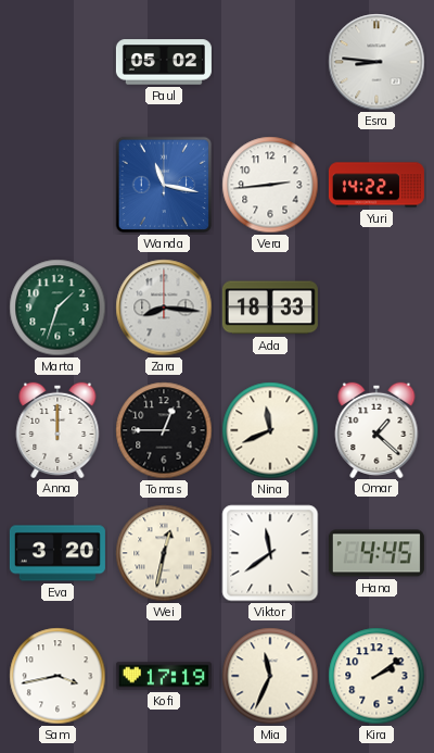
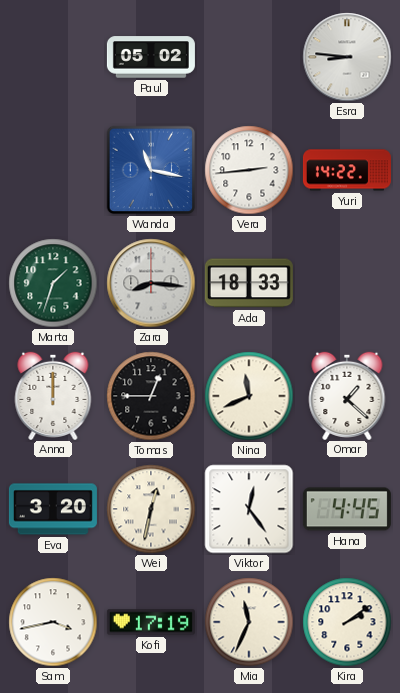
Viktor: 11:39 -> 12:24 (249, 509)
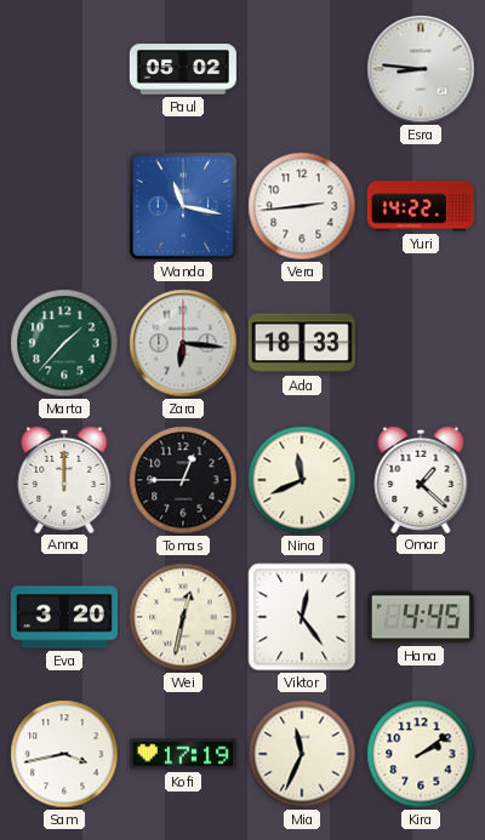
Marta: 1:33 -> 1:37 (64, 343)
Zara: 8:16 -> 6:16 (183, 343)
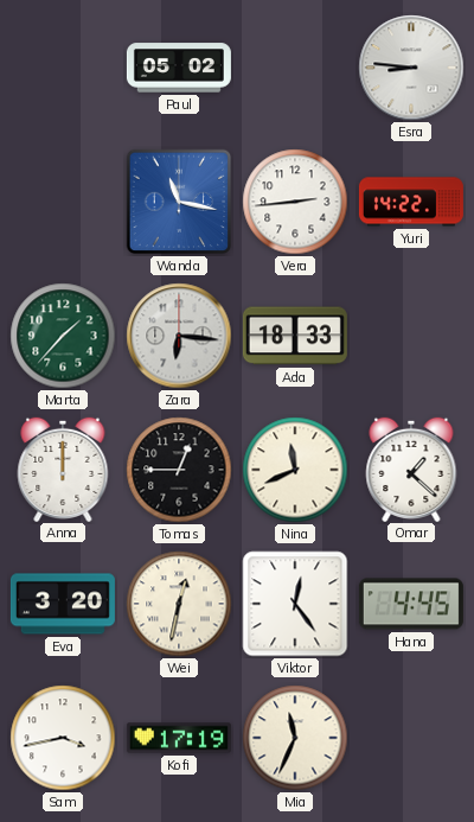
Kira: 2:09 -> none (421, 754)
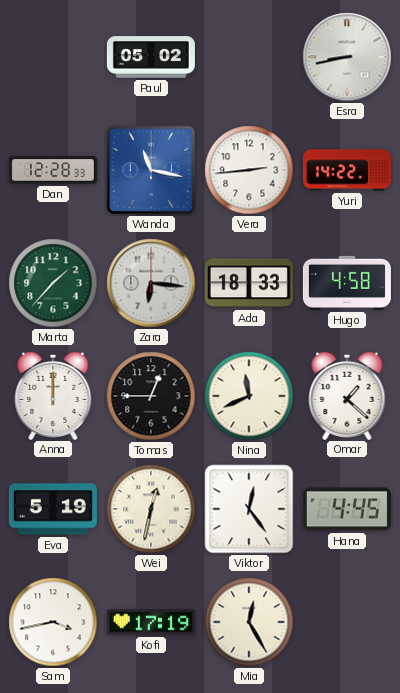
Esra: 8:46 -> 8:43 (347, 57)
Dan: none -> 12:28 (53, 170)
Hugo: none -> 4:58 (347, 283)
Eva: 3:20 -> 5:19 (53, 509)
Mia: 11:34 -> 12:25 (249, 622)
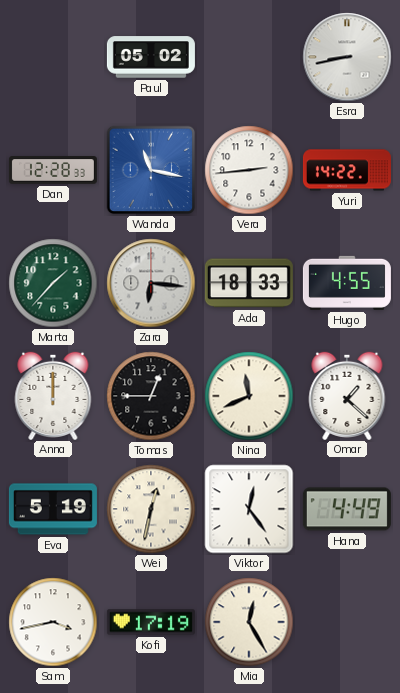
Hugo: 4:58 -> 4:55 (347, 283)
Hana: 4:45 -> 4:49 (347, 509)
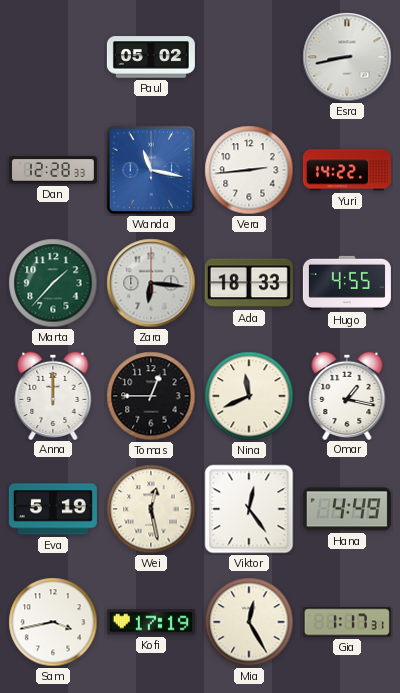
Omar: 1:22 -> 1:17 (347, 395)
Wei: 12:32 -> 12:28 (151, 509)
Gia: none -> 1:17 (347, 622)
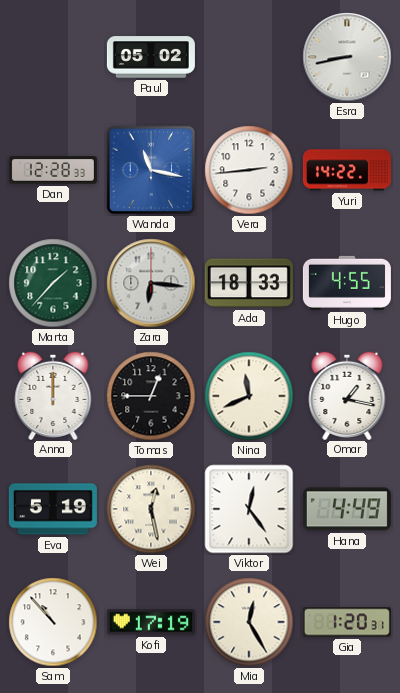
Sam: 3:43 -> 10:53 (53, 622)
Gia: 1:17 -> 1:20 (347, 622)
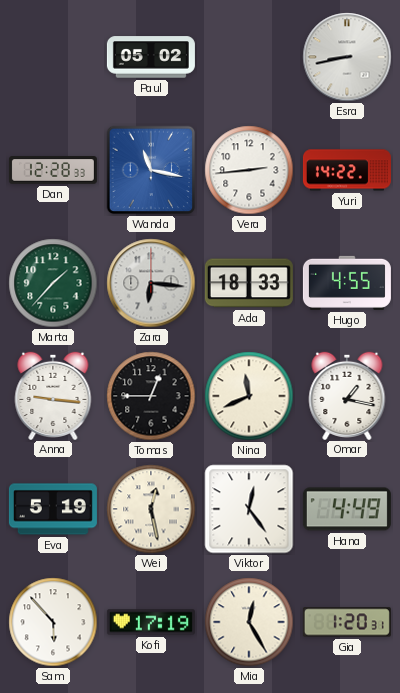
Anna: 12:00 -> 9:16 (53, 395)
Sam: 10:53 -> 5:53 (53, 622)
